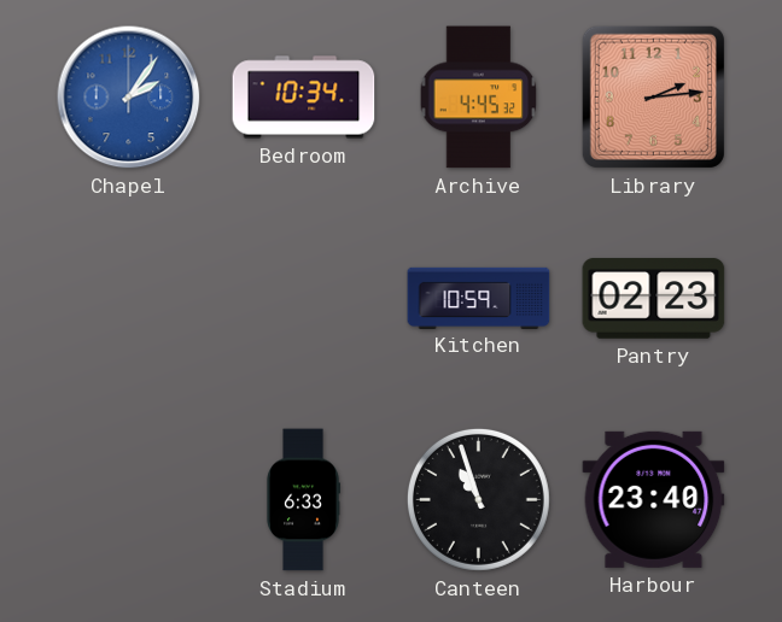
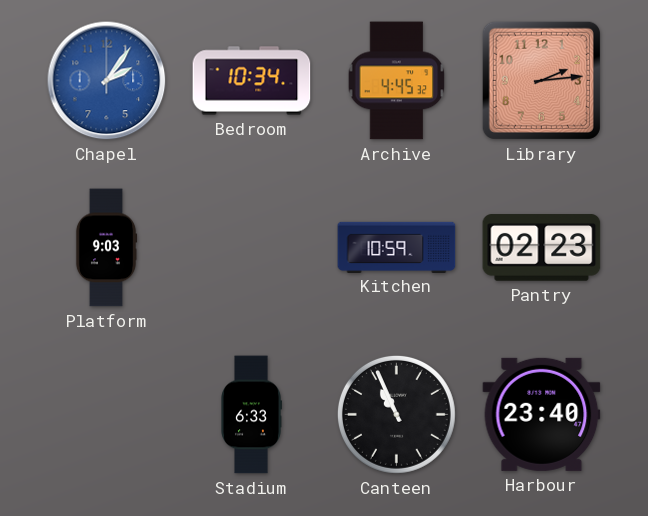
Platform: none -> 9:03 (106, 248)
Canteen: 10:57 -> 10:56 (396, 414)
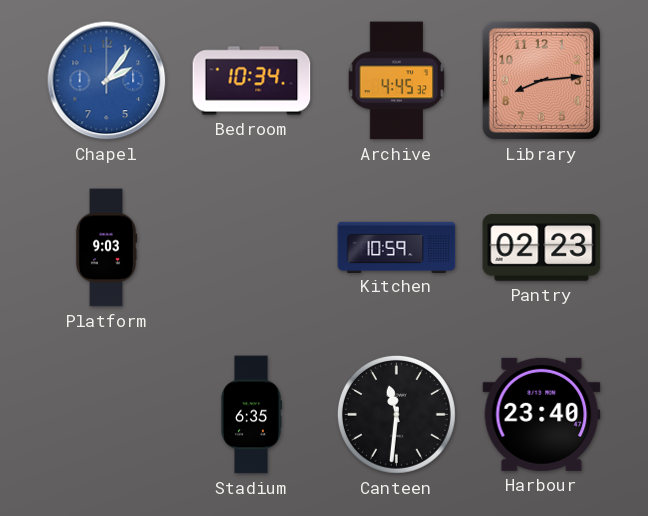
Library: 2:14 -> 8:14 (541, 80)
Stadium: 6:33 -> 6:35 (251, 415)
Canteen: 10:56 -> 11:31 (396, 414)
